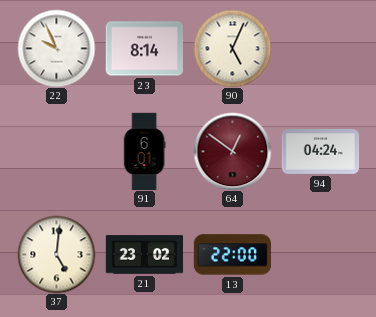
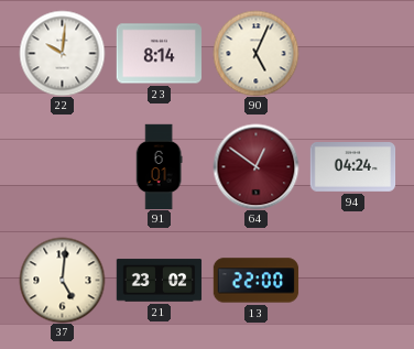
22: 9:56 -> 10:01 (62, 53)
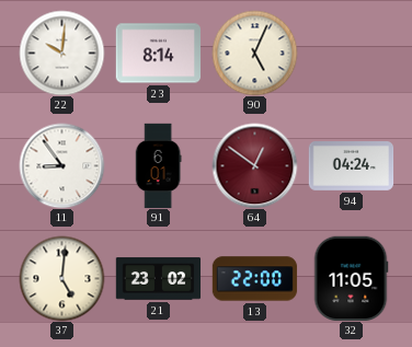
11: none -> 8:54 (61, 165)
32: none -> 11:05 (351, 278)
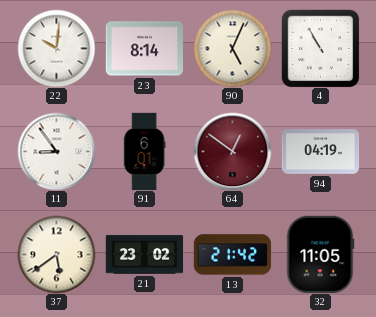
4: none -> 10:55 (320, 48)
94: 04:24 -> 04:19 (320, 152)
37: 5:01 -> 5:39 (56, 254)
13: 22:00 -> 21:42 (232, 255)
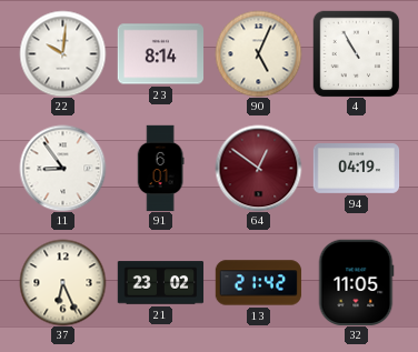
37: 5:39 -> 6:26 (62, 282)
